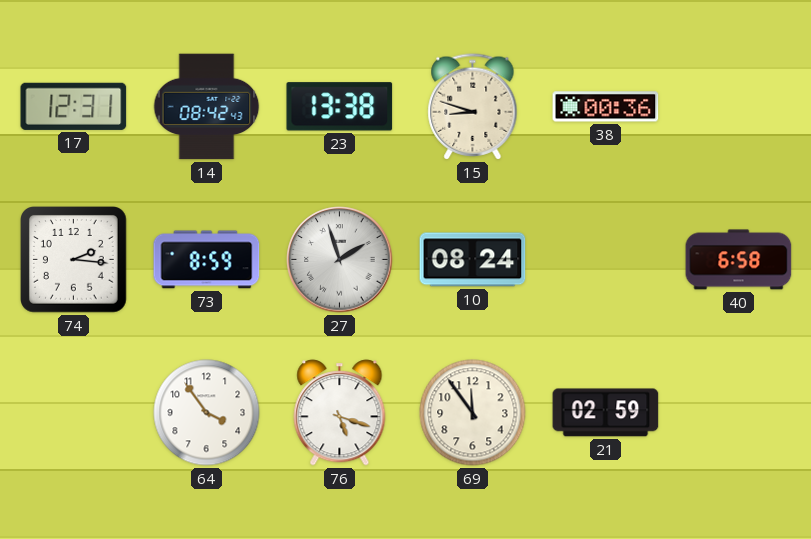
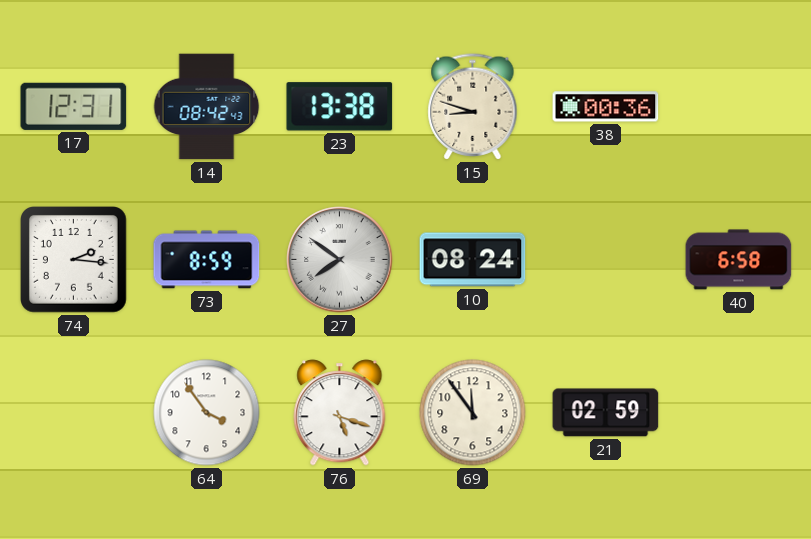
27: 1:57 -> 7:51 (340, 260)
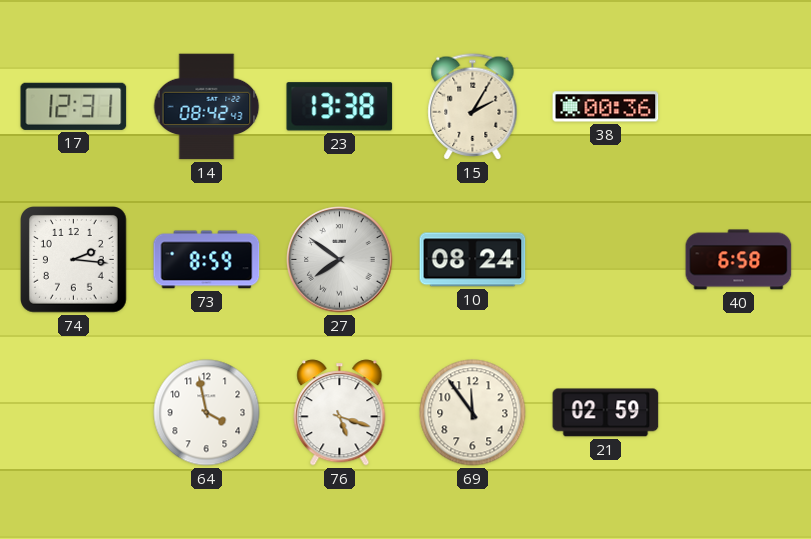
15: 8:48 -> 2:05 (473, 107)
64: 3:54 -> 3:58 (207, 413)
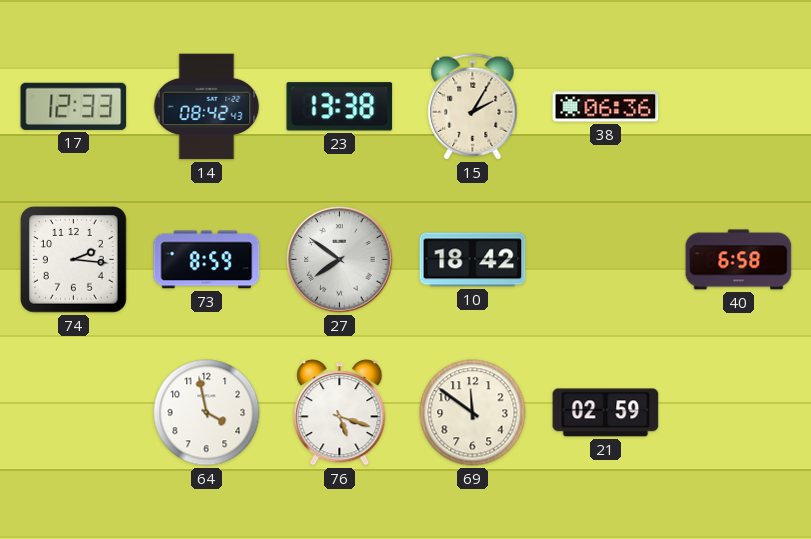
17: 12:31 -> 12:33 (74, 106)
38: 00:36 -> 06:36 (606, 107)
10: 08:24 -> 18:42 (473, 260)
69: 11:54 -> 11:51 (473, 413)
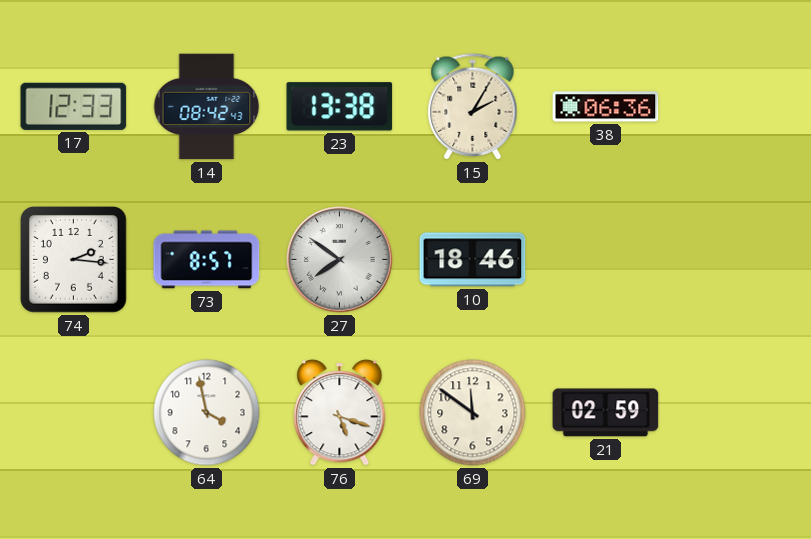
73: 8:59 -> 8:57 (207, 260)
10: 18:42 -> 18:46 (473, 260)
40: 6:58 -> none (739, 260)
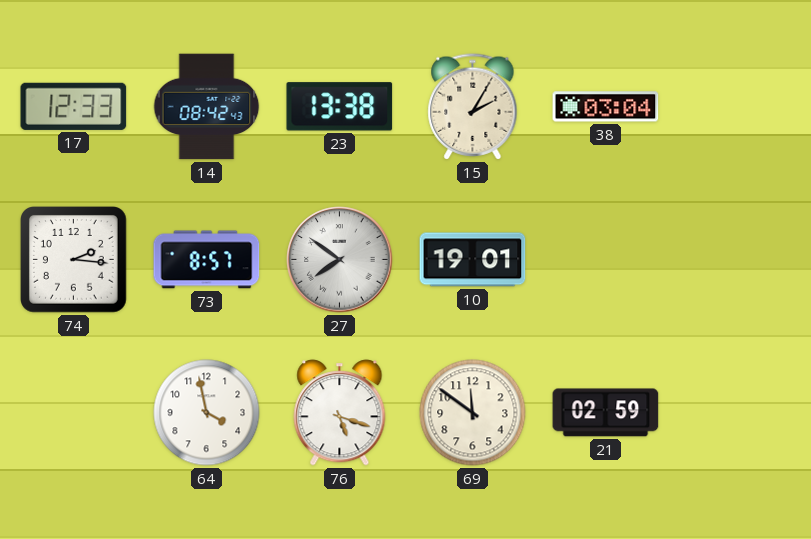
38: 06:36 -> 03:04 (606, 107)
10: 18:46 -> 19:01 (473, 260)
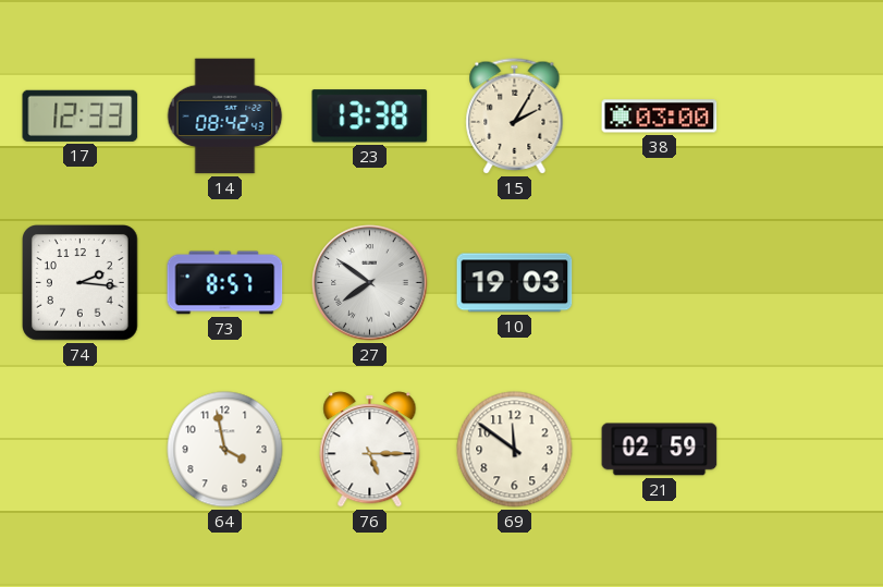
38: 03:04 -> 03:00 (660, 117)
10: 19:01 -> 19:03 (515, 283)
76: 5:18 -> 5:15 (370, 450)
